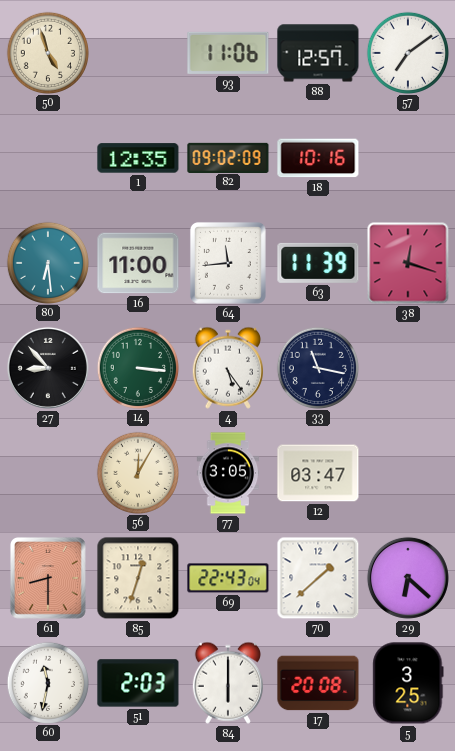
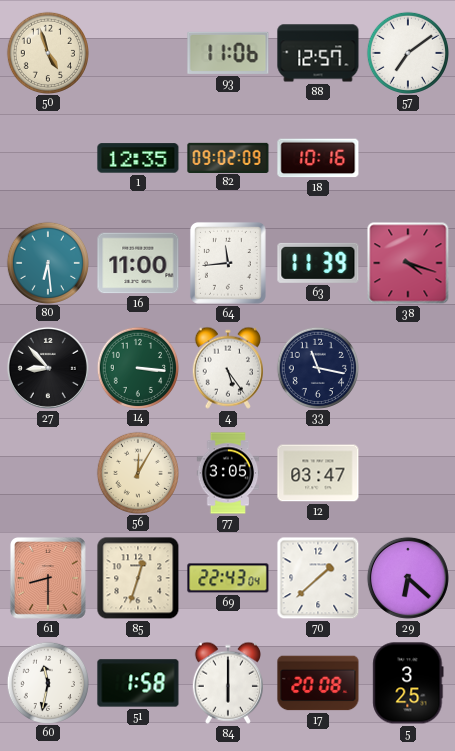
38: 12:18 -> 4:18 (408, 263)
51: 2:03 -> 1:58 (138, 683)
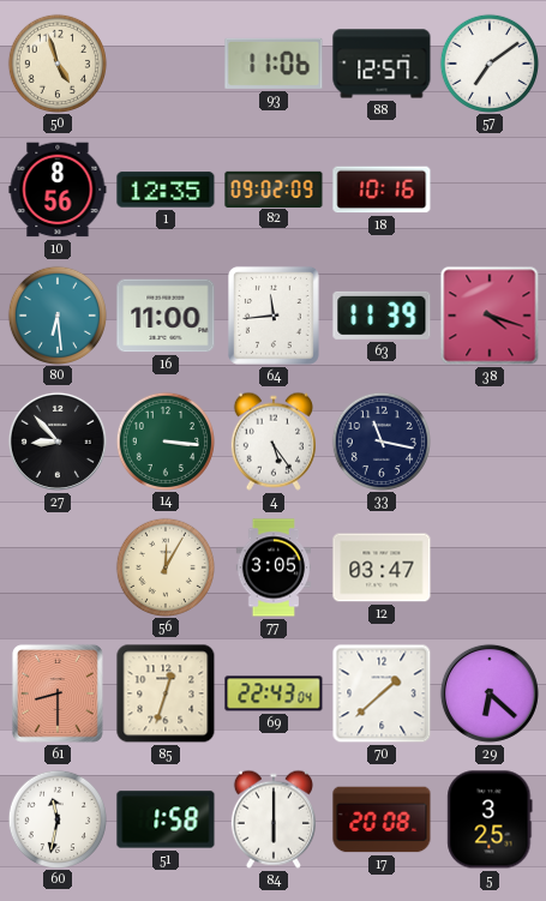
10: none -> 8:56 (58, 190)
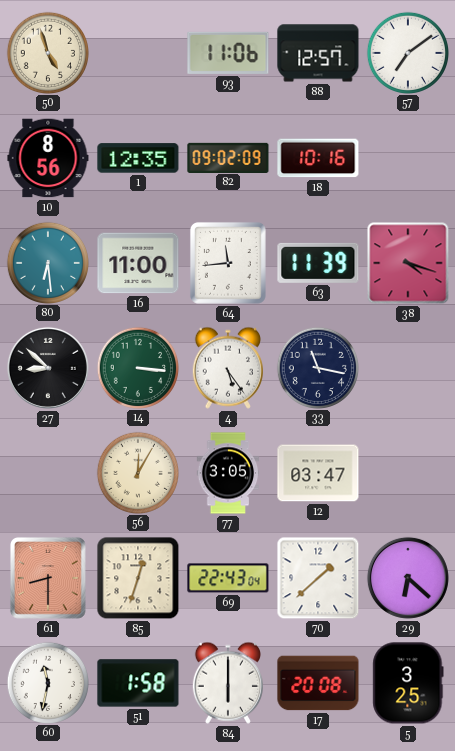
27: 8:53 -> 8:52 (48, 368)
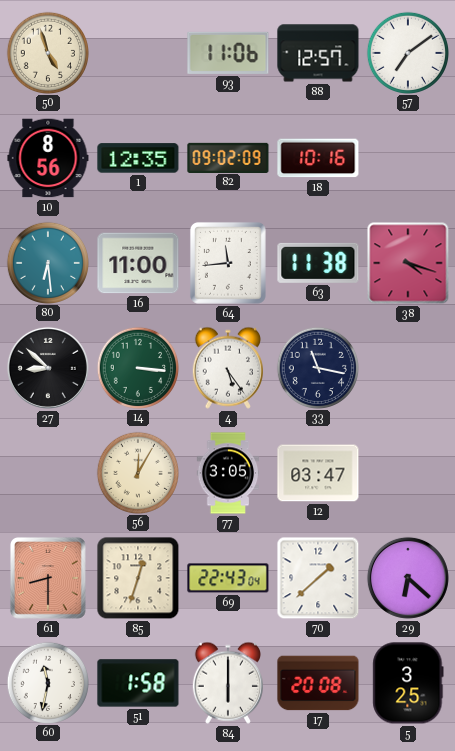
63: 11:39 -> 11:38 (318, 263)
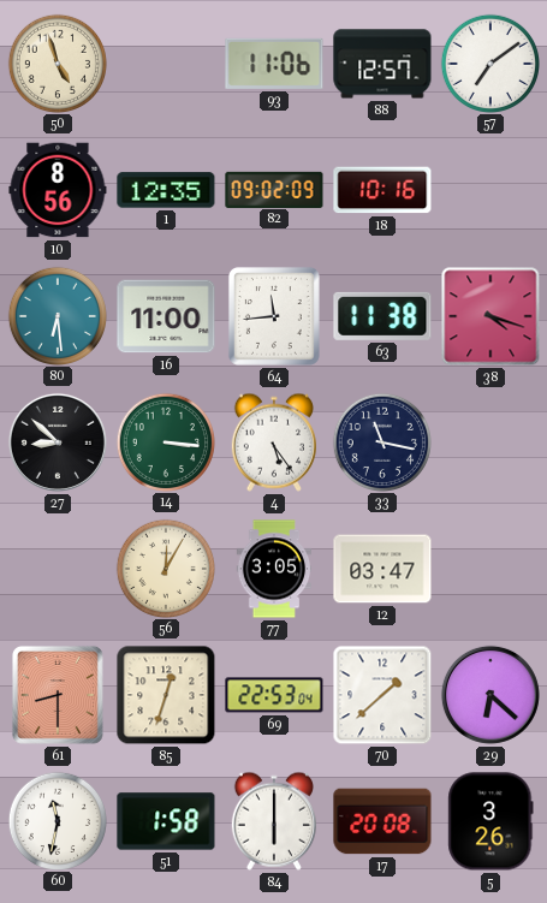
69: 22:43 -> 22:53 (274, 695)
5: 3:25 -> 3:26 (490, 821)
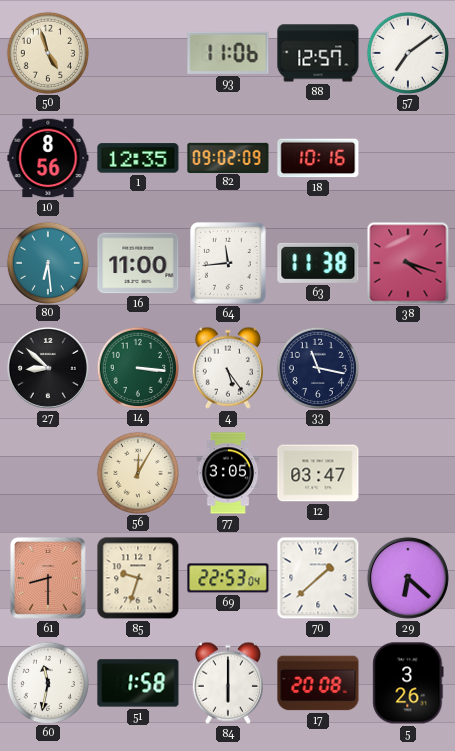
85: 12:33 -> 9:33 (138, 578)
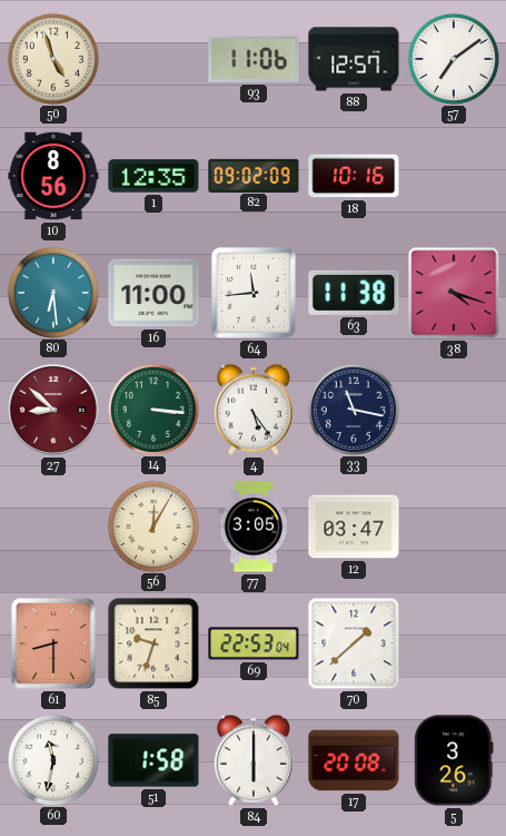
27 dial: black -> burgundy (53, 410)
29: 6:22 -> none (408, 578)
